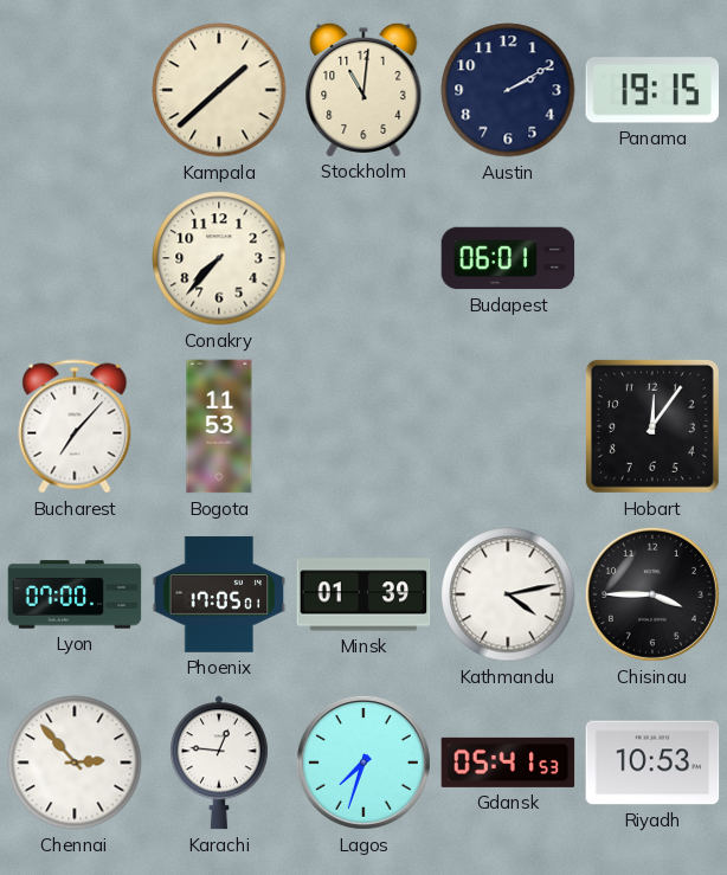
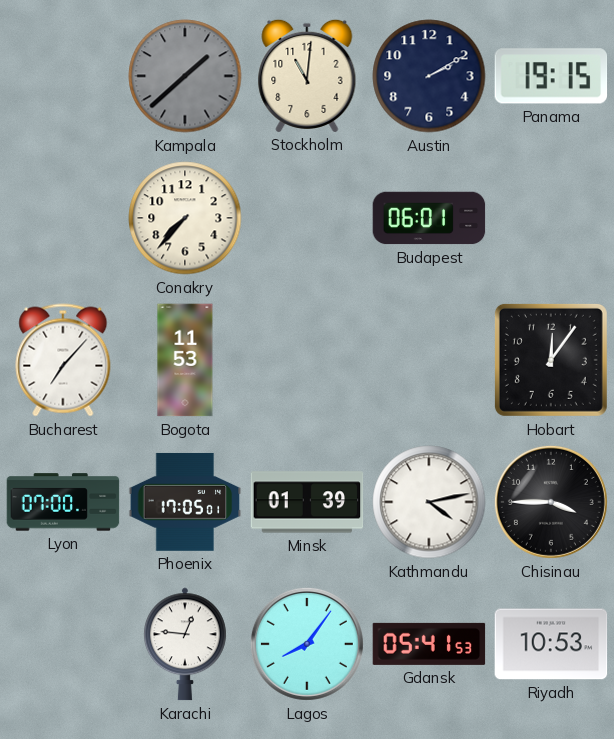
Kampala dial: cream -> grey (185, 76)
Chennai: 2:53 -> none (75, 763)
Lagos: 7:33 -> 8:06 (307, 644)
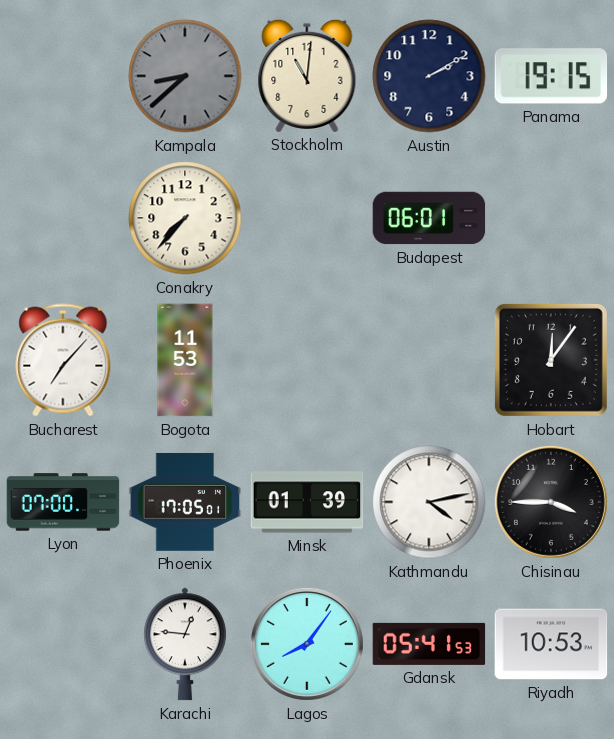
Kampala: 1:38 -> 8:38 (185, 76)
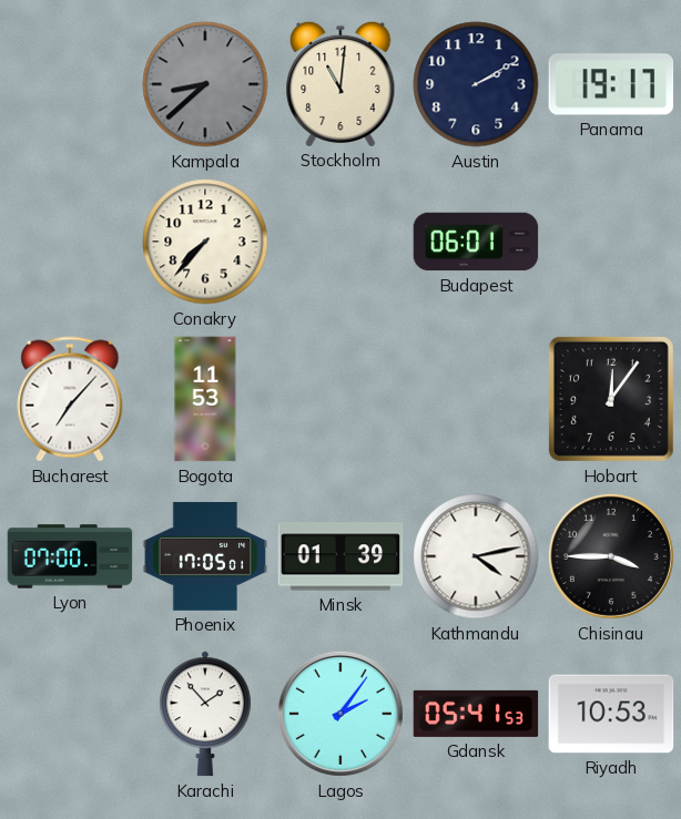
Panama: 19:15 -> 19:17 (611, 84)
Karachi: 12:46 -> 1:53 (205, 714)
Lagos: 8:06 -> 2:06 (340, 714)
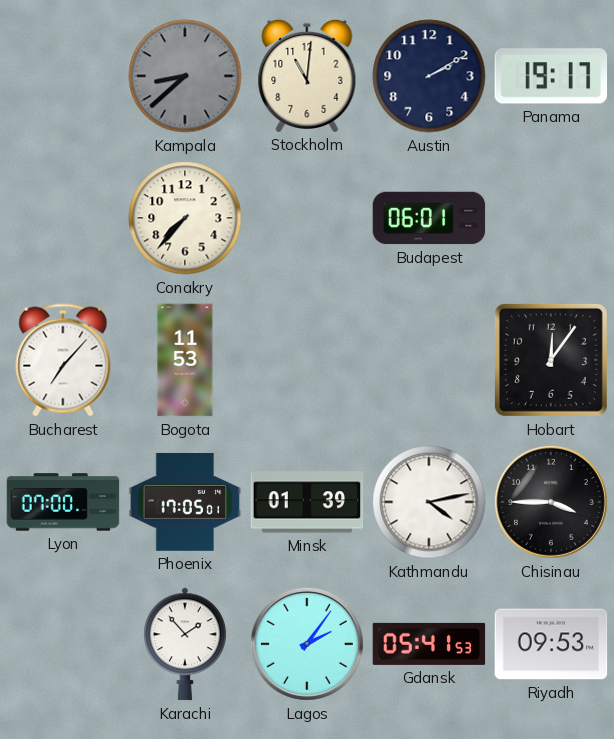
Riyadh: 10:53 -> 09:53 (551, 644)
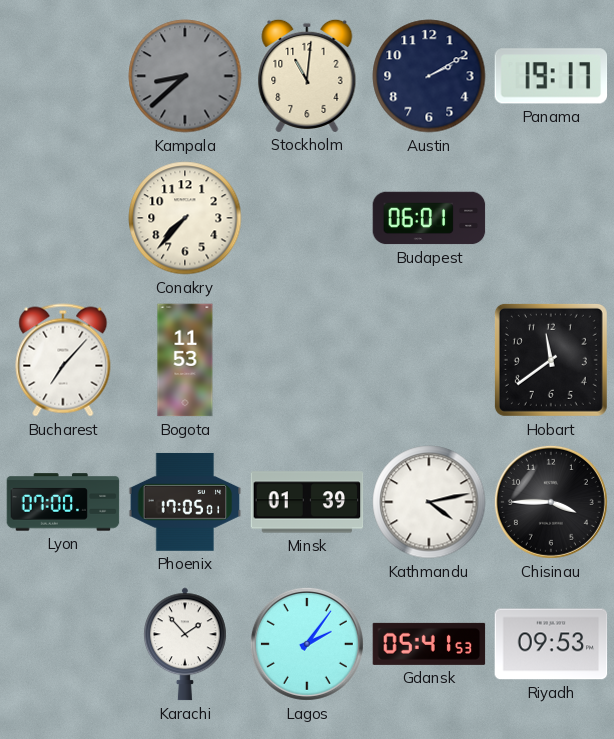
Hobart: 12:06 -> 11:39 (551, 360)
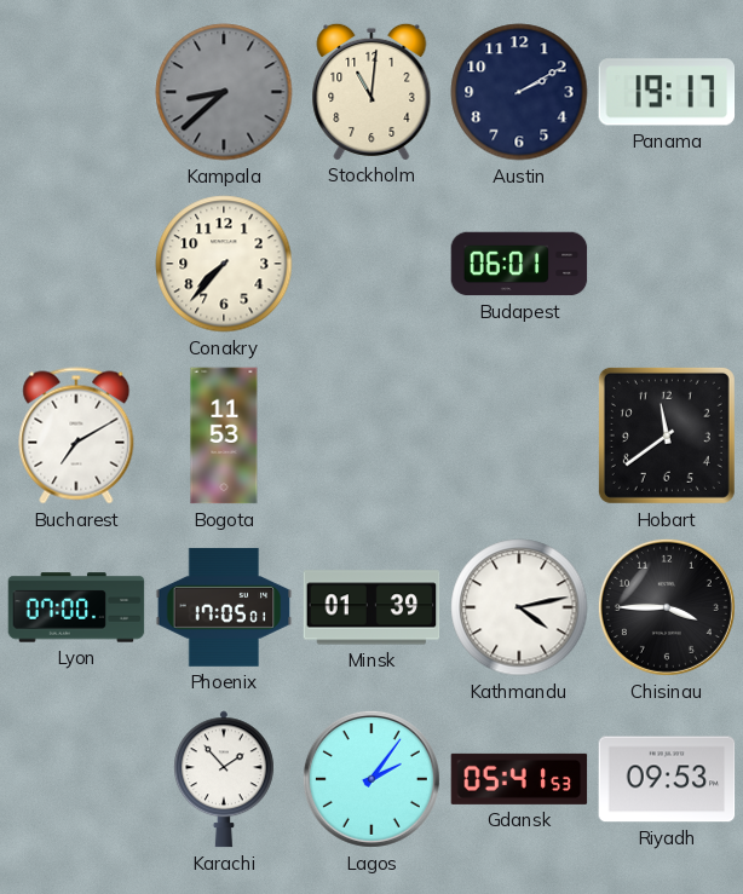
Bucharest: 7:07 -> 7:10 (76, 436)
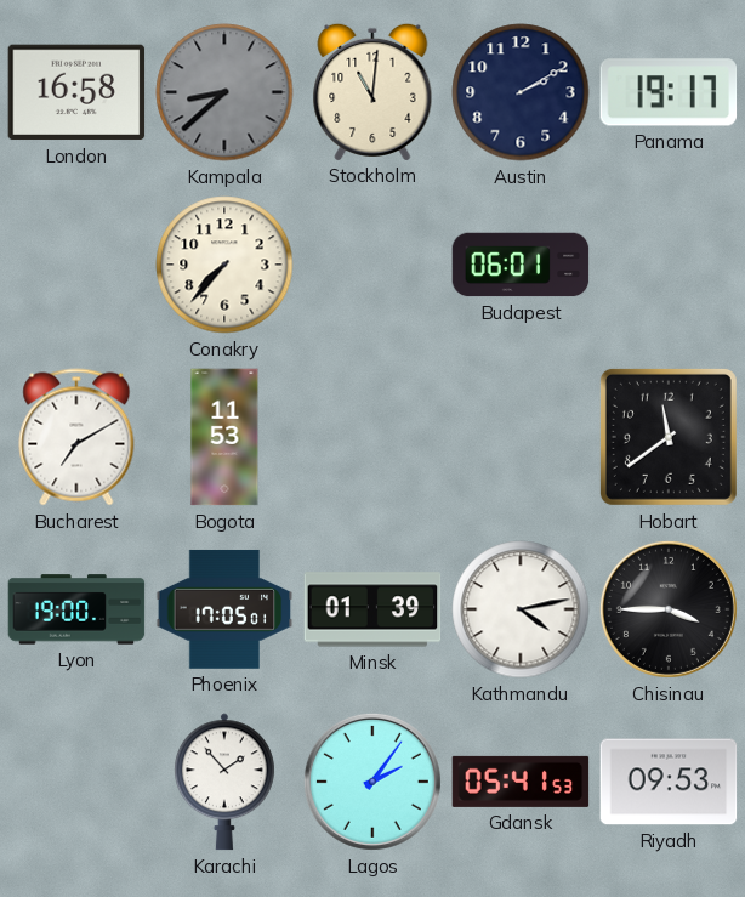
London: none -> 16:58 (76, 92)
Lyon: 07:00 -> 19:00 (76, 609)
